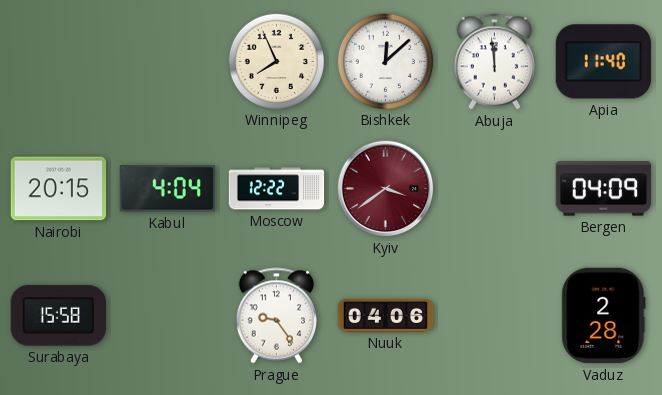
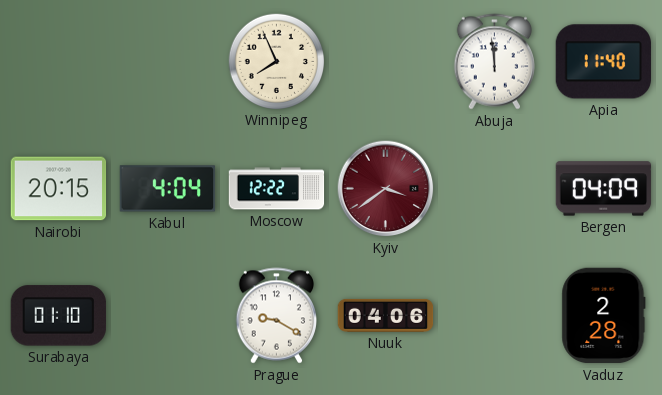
Bishkek: 12:08 -> none (385, 61)
Surabaya: 15:58 -> 01:10 (58, 316)
Prague: 9:24 -> 9:20 (276, 316)
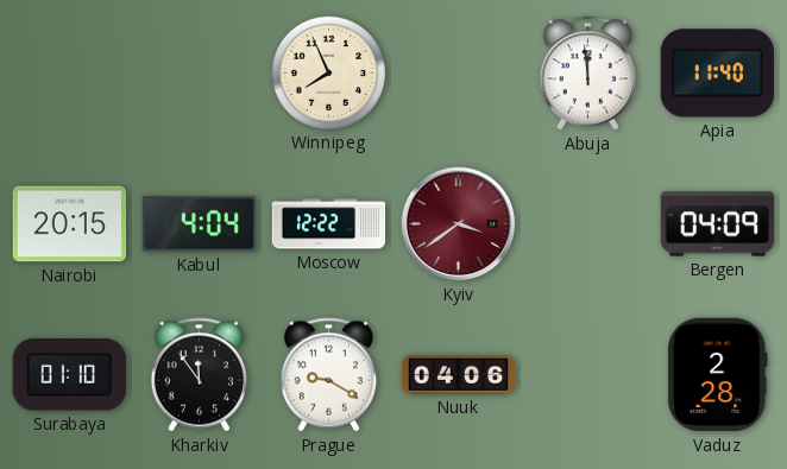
Kharkiv: none -> 11:54 (199, 375)
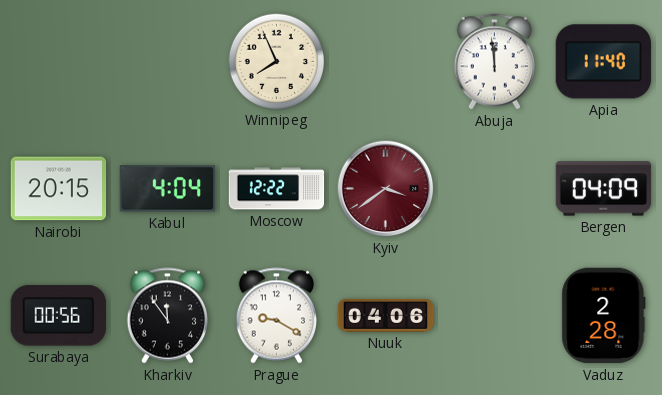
Surabaya: 01:10 -> 00:56 (58, 316)
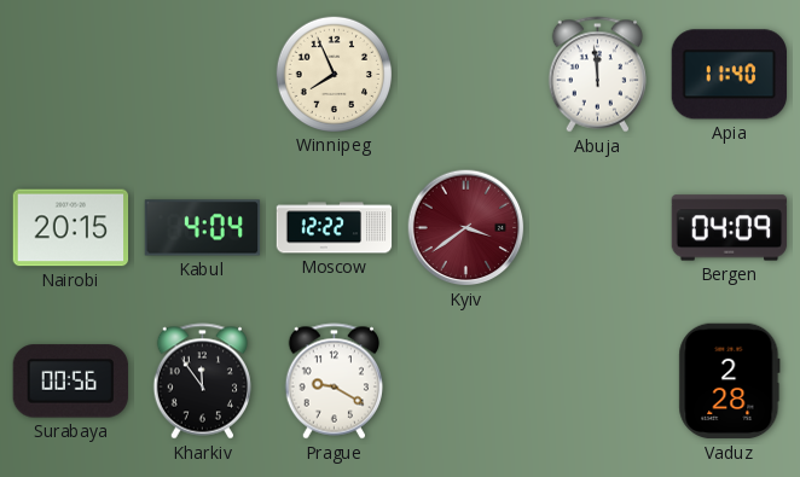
Nuuk: 04:06 -> none (386, 315)
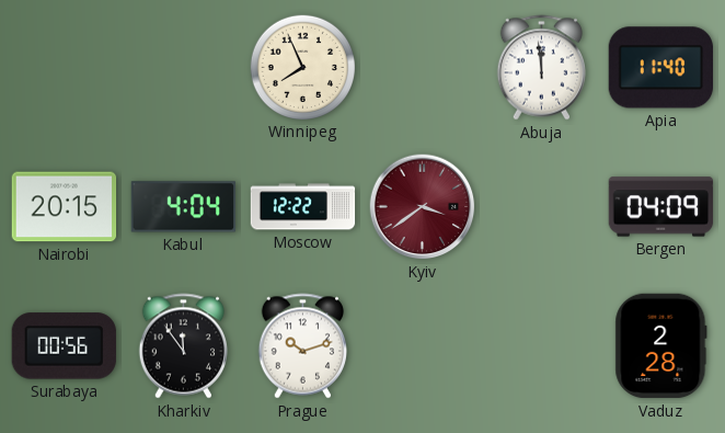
Prague: 9:20 -> 10:12 (302, 346)
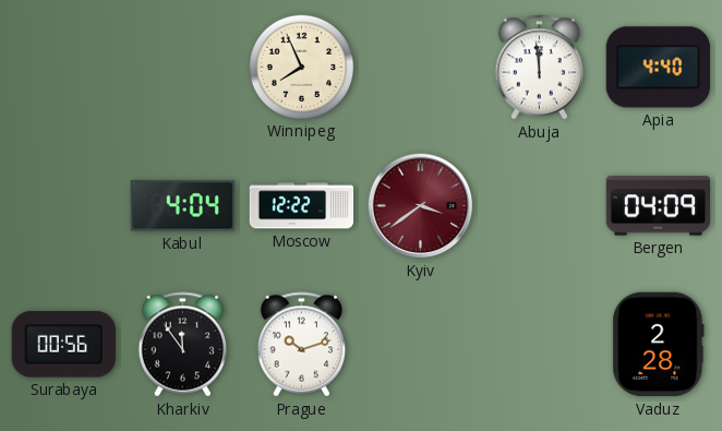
Apia: 11:40 -> 4:40 (658, 68)
Nairobi: 20:15 -> none (65, 207)
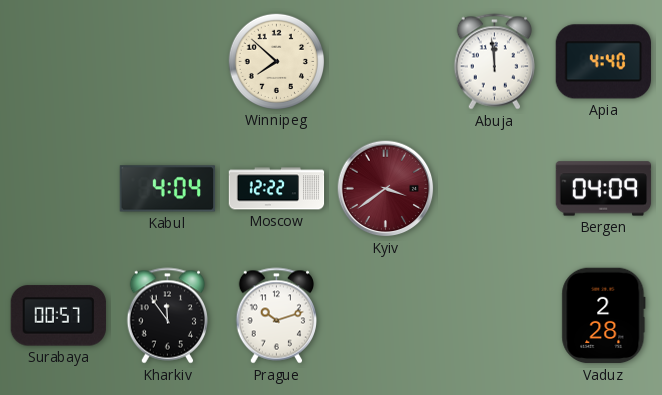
Winnipeg: 7:56 -> 7:52 (276, 61)
Surabaya: 00:56 -> 00:57 (58, 316)
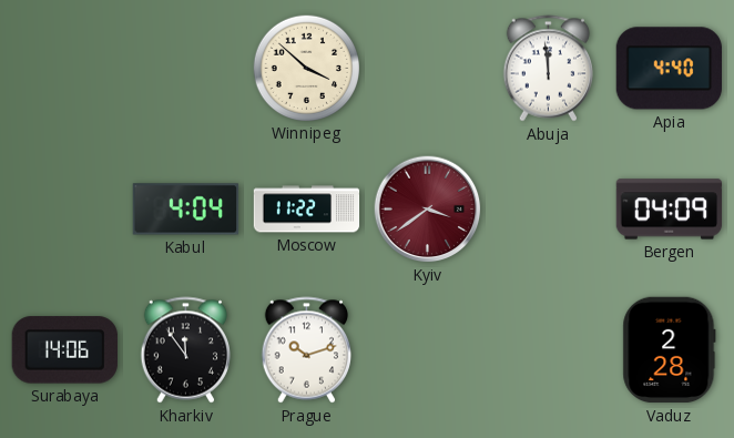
Winnipeg: 7:52 -> 3:52 (306, 68)
Moscow: 12:22 -> 11:22 (307, 210)
Surabaya: 00:57 -> 14:06 (64, 350)
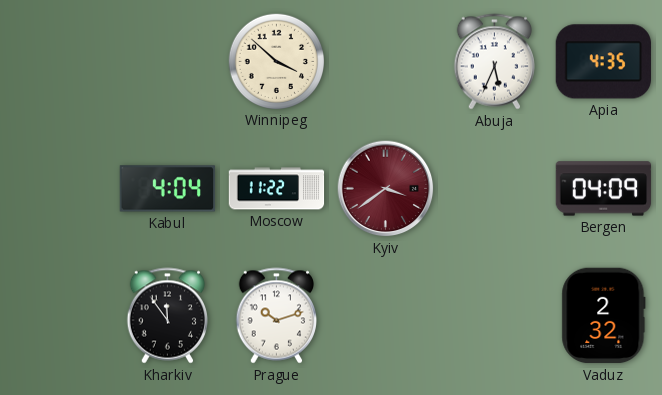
Abuja: 11:59 -> 5:34 (494, 62)
Apia: 4:40 -> 4:35 (603, 62)
Surabaya: 14:06 -> none (64, 350)
Vaduz: 2:28 -> 2:32 (604, 316)
